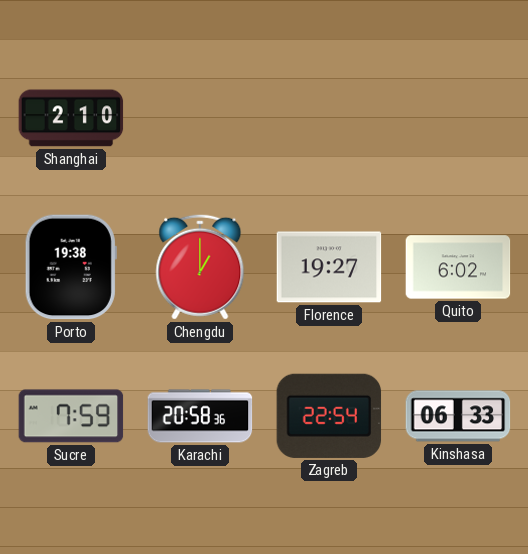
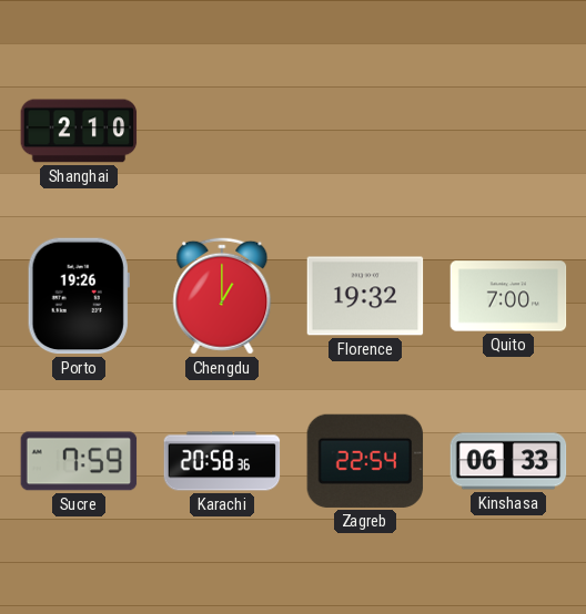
Porto: 19:38 -> 19:26 (79, 296)
Florence: 19:27 -> 19:32 (365, 296)
Quito: 6:02 -> 7:00 (508, 296)
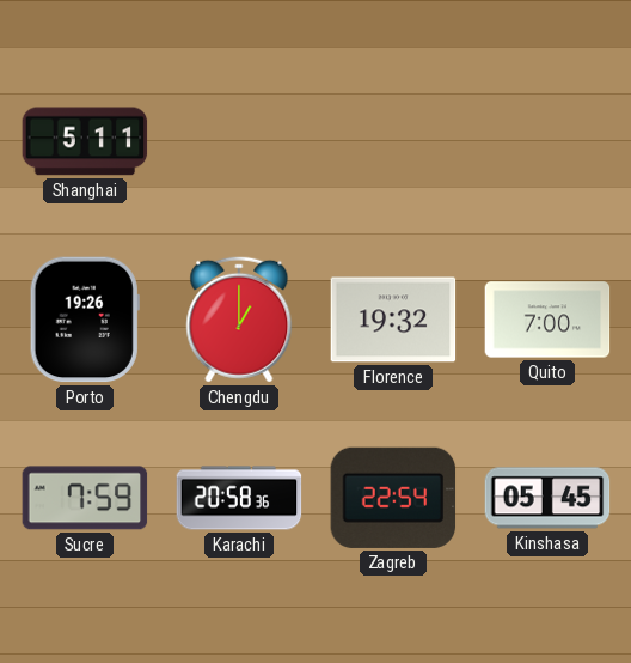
Shanghai: 2:10 -> 5:11 (85, 141)
Kinshasa: 06:33 -> 05:45 (547, 498)
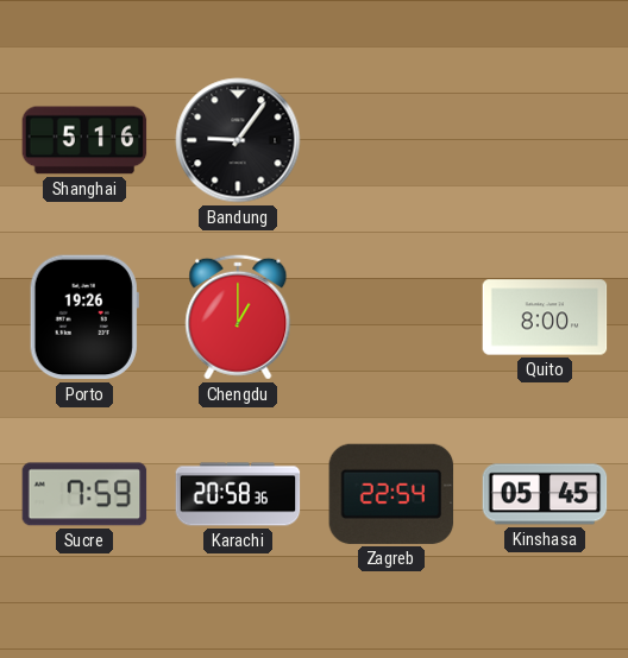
Shanghai: 5:11 -> 5:16 (84, 140)
Bandung: none -> 9:06 (238, 140)
Florence: 19:32 -> none (393, 320)
Quito: 7:00 -> 8:00 (545, 317)
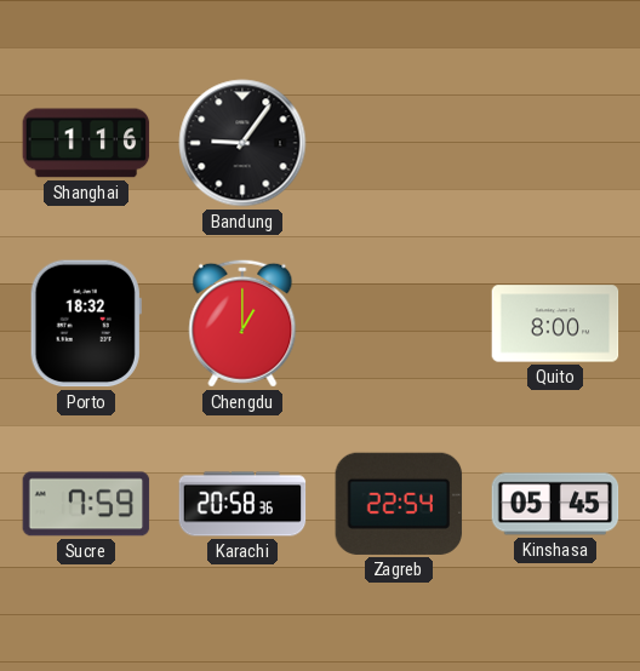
Shanghai: 5:16 -> 1:16 (86, 143)
Porto: 19:26 -> 18:32 (86, 323)
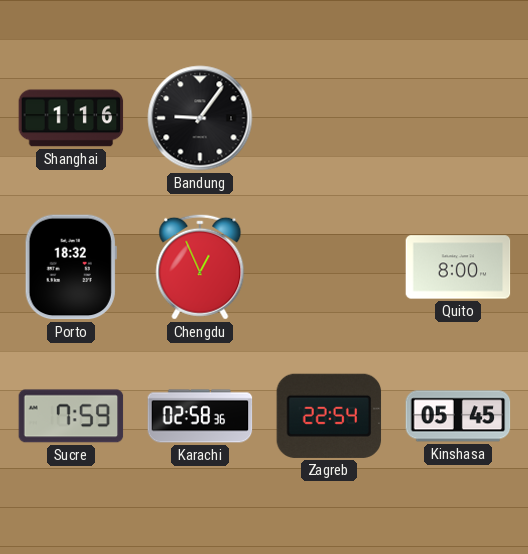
Chengdu: 1:00 -> 12:56 (200, 267)
Karachi: 20:58 -> 02:58 (200, 416)
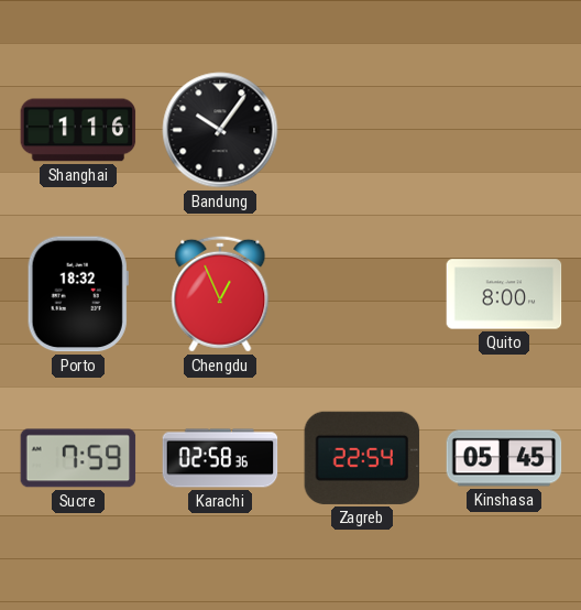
Bandung: 9:06 -> 10:06 (220, 130)
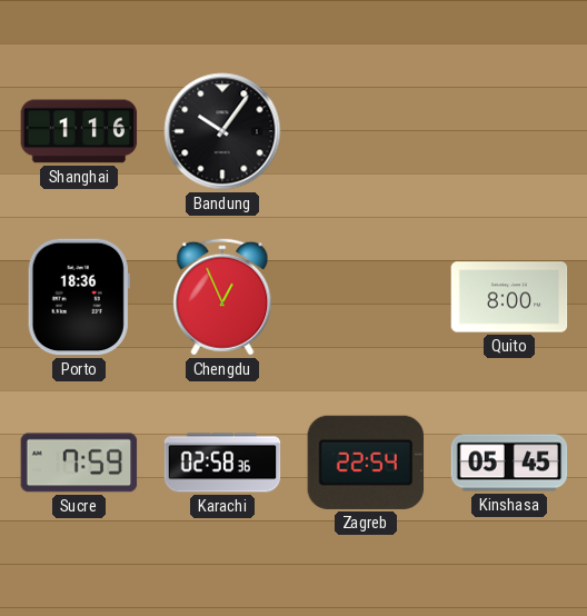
Porto: 18:32 -> 18:36 (79, 297)
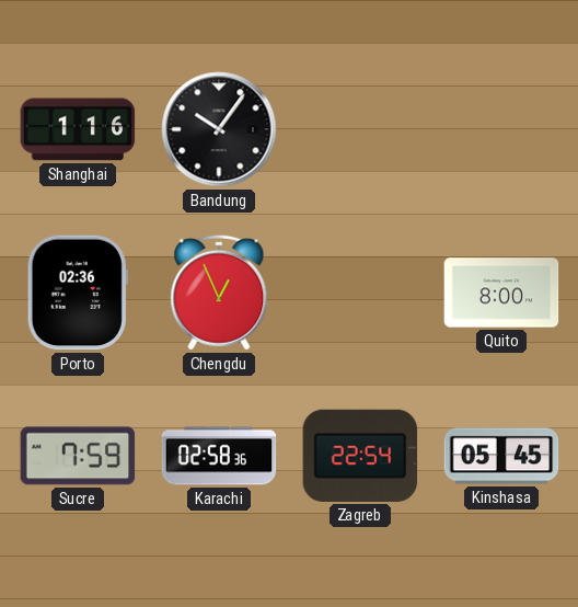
Porto: 18:36 -> 02:36 (78, 293)
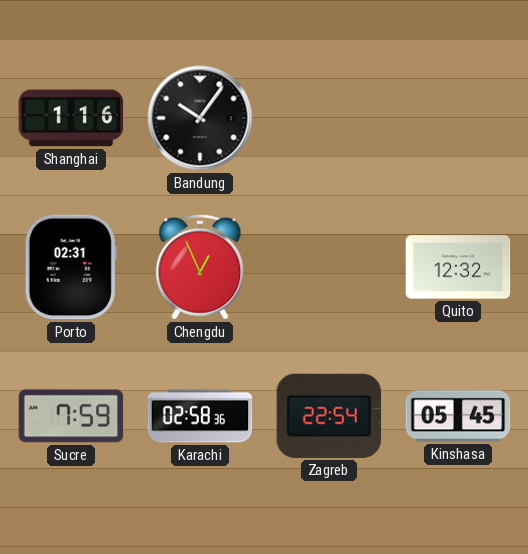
Porto: 02:36 -> 02:31 (71, 267)
Quito: 8:00 -> 12:32 (458, 267)
